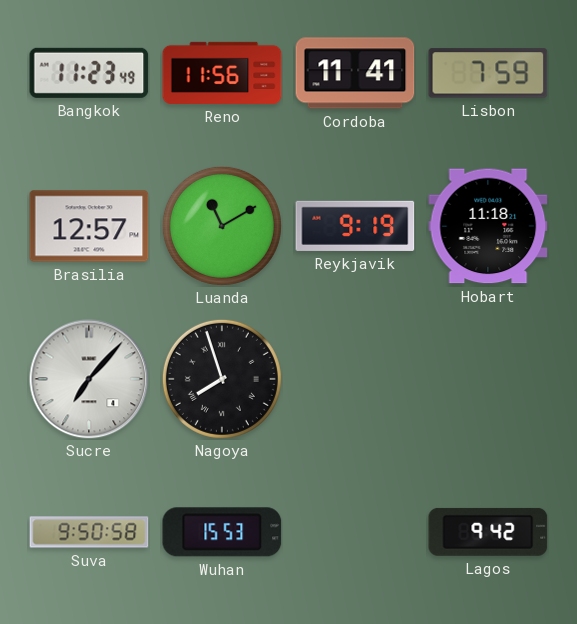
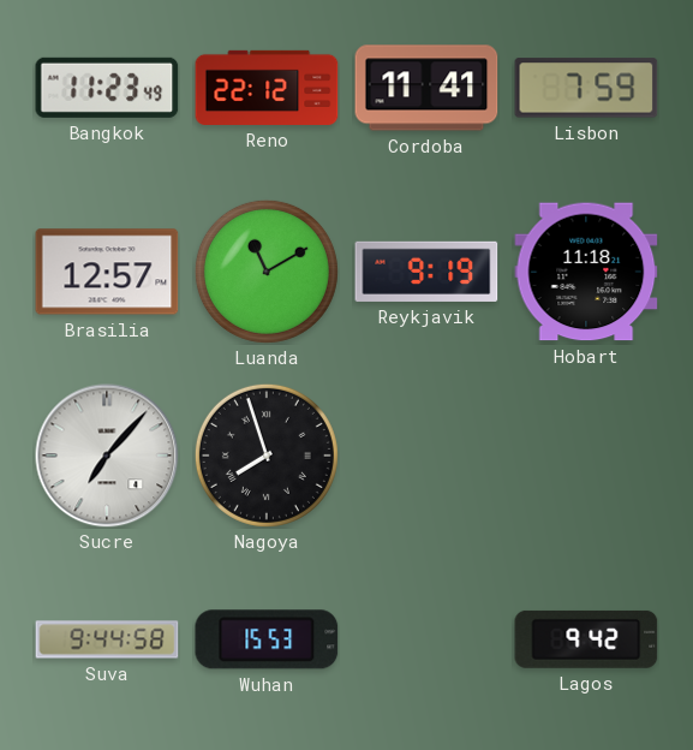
Reno: 11:56 -> 22:12 (267, 88)
Suva: 9:50 -> 9:44 (107, 639)
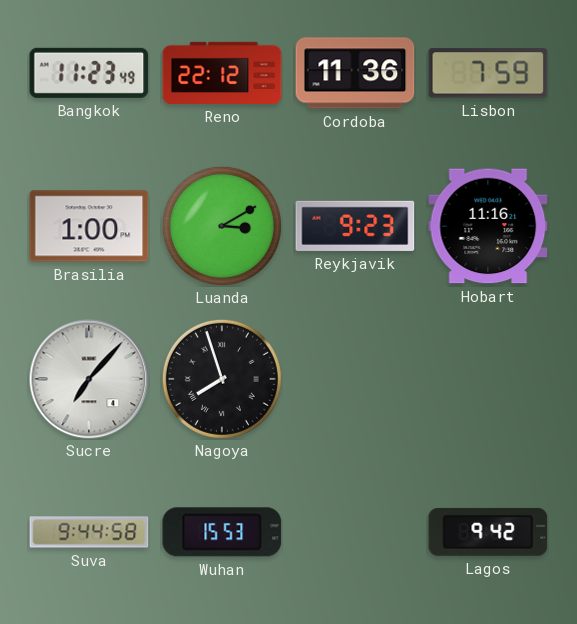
Cordoba: 11:41 -> 11:36 (355, 73)
Brasilia: 12:57 -> 1:00 (89, 226)
Luanda: 11:10 -> 3:10 (222, 226)
Reykjavik: 9:19 -> 9:23 (355, 226)
Hobart: 11:18 -> 11:16 (488, 226)
